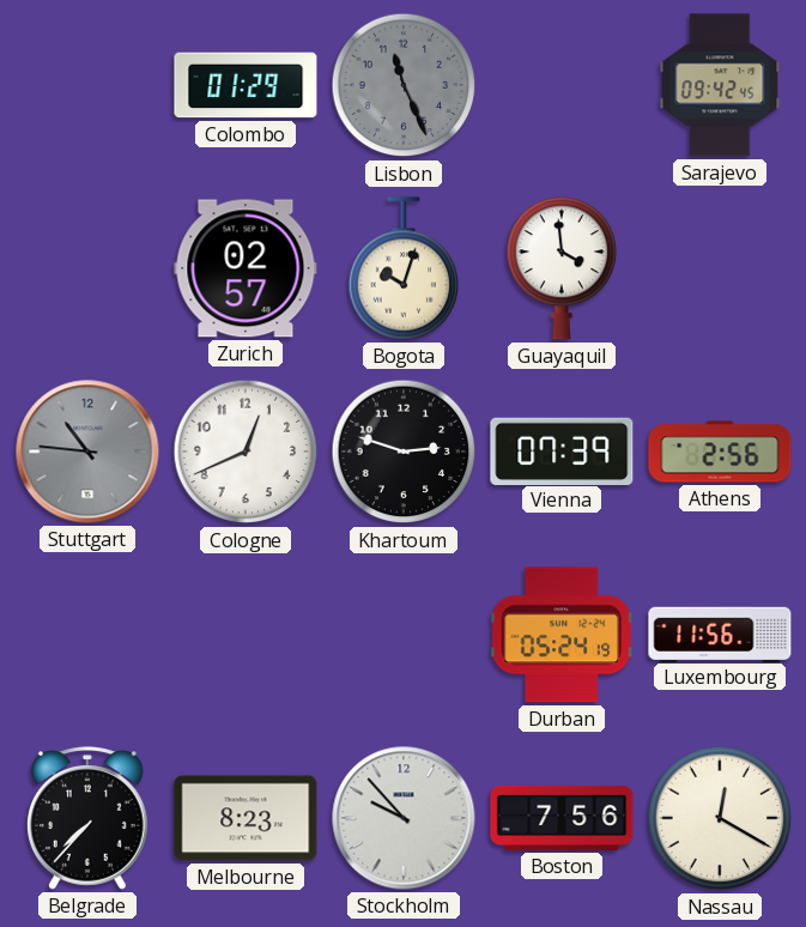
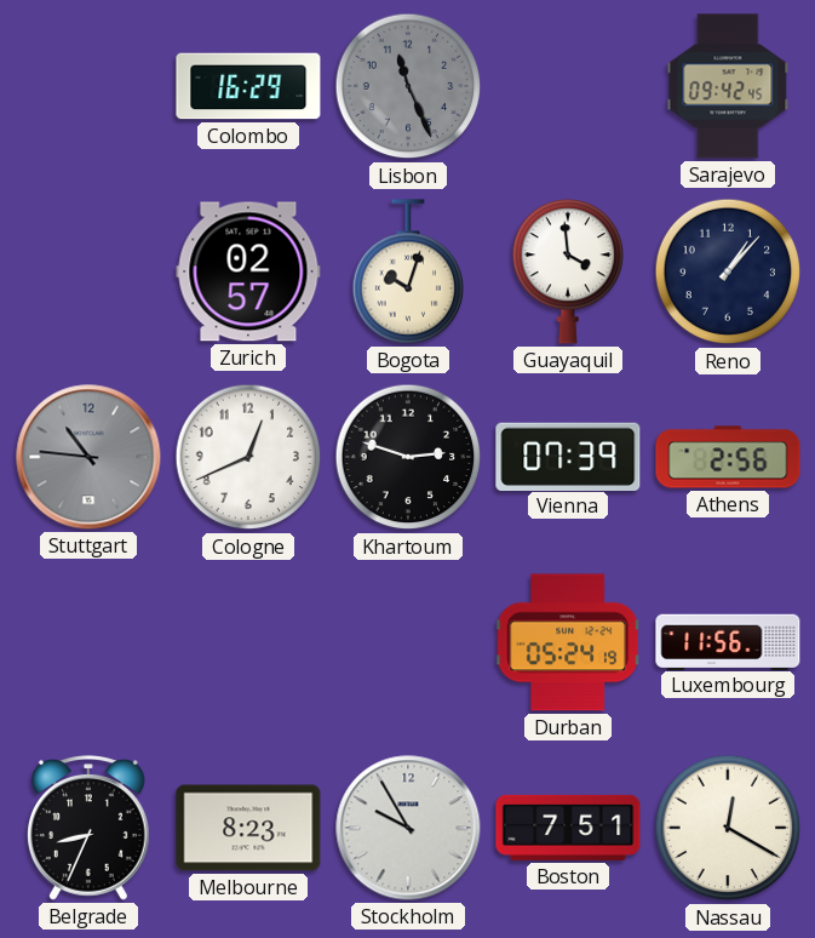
Colombo: 01:29 -> 16:29 (248, 86)
Reno: none -> 1:07 (728, 271)
Belgrade: 7:37 -> 8:34 (90, 828)
Stockholm: 9:53 -> 9:55 (408, 828)
Boston: 7:56 -> 7:51 (568, 828)
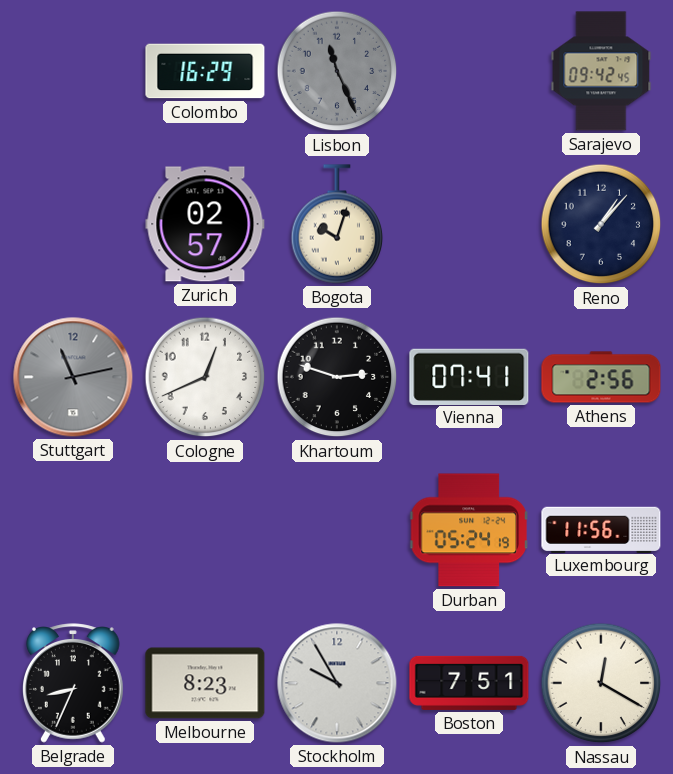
Guayaquil: 3:59 -> none (568, 273)
Stuttgart: 10:46 -> 11:13 (73, 377)
Vienna: 07:39 -> 07:41 (469, 376)
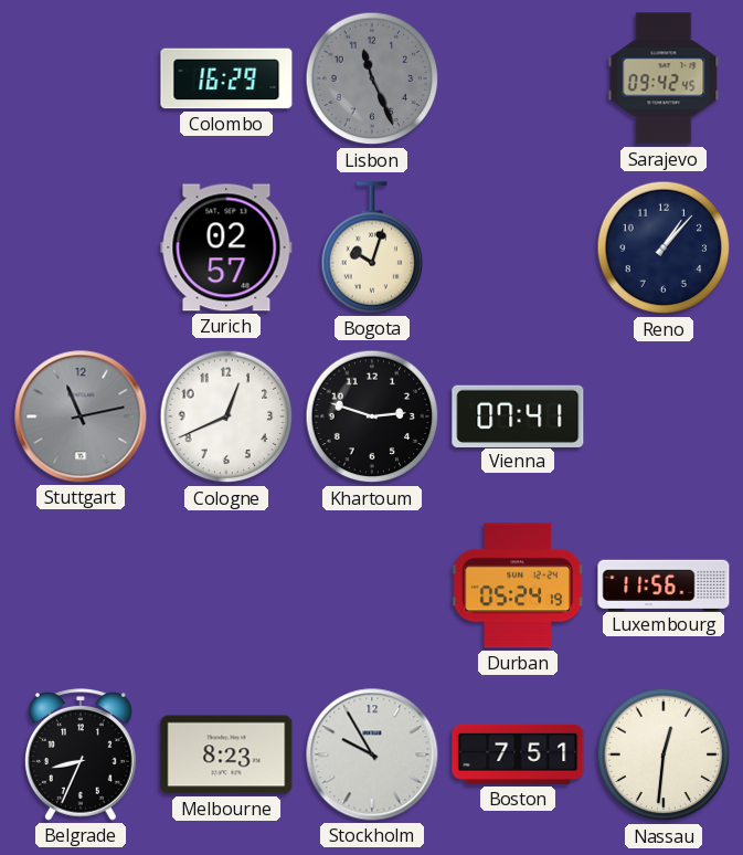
Athens: 2:56 -> none (601, 377)
Nassau: 12:20 -> 12:31 (664, 754)
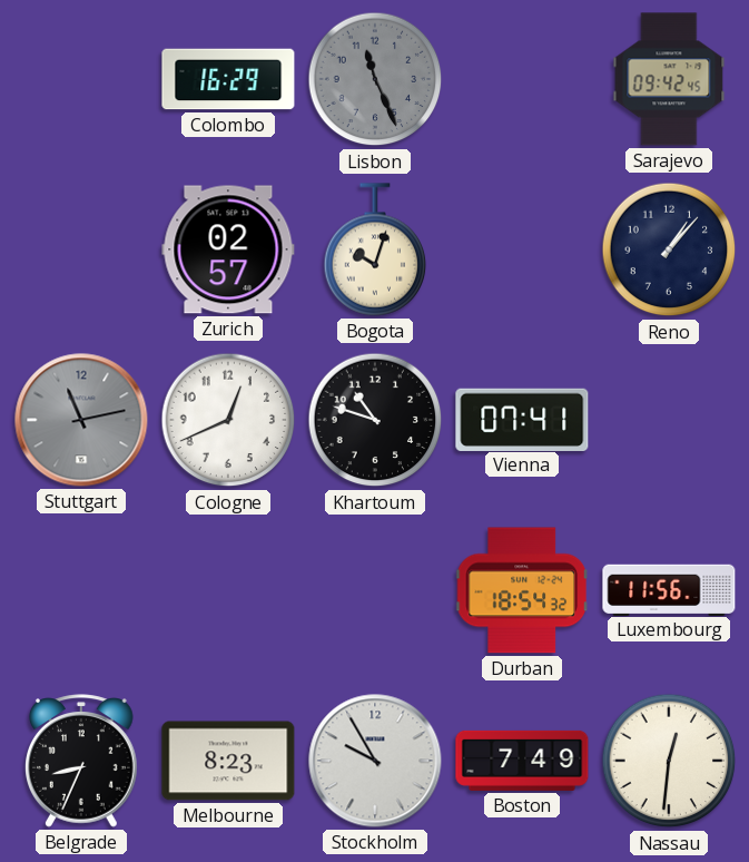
Khartoum: 2:48 -> 10:48 (375, 420)
Durban: 05:24 -> 18:54 (522, 590)
Boston: 7:51 -> 7:49 (522, 761)
